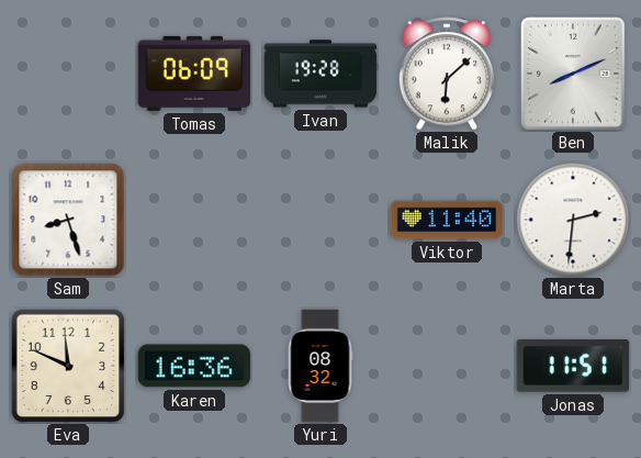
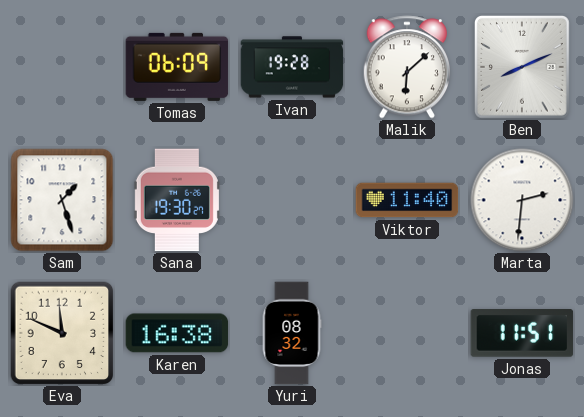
Sam: 8:27 -> 1:27 (62, 200)
Sana: none -> 19:30 (177, 200)
Karen: 16:36 -> 16:38 (177, 333)
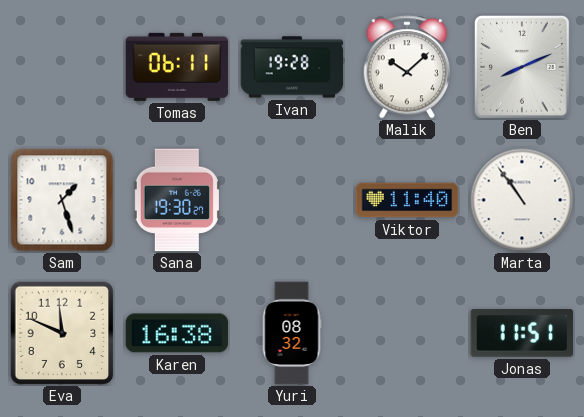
Tomas: 06:09 -> 06:11 (177, 67)
Malik: 6:08 -> 10:08 (406, 67)
Marta: 2:31 -> 10:54 (522, 200)
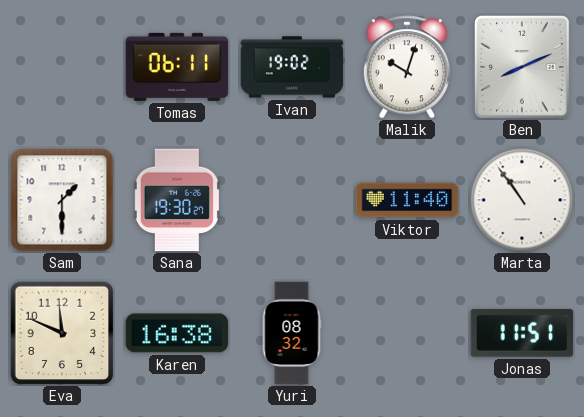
Ivan: 19:28 -> 19:02 (292, 67)
Malik: 10:08 -> 10:03 (406, 67)
Sam: 1:27 -> 1:30 (62, 200)
